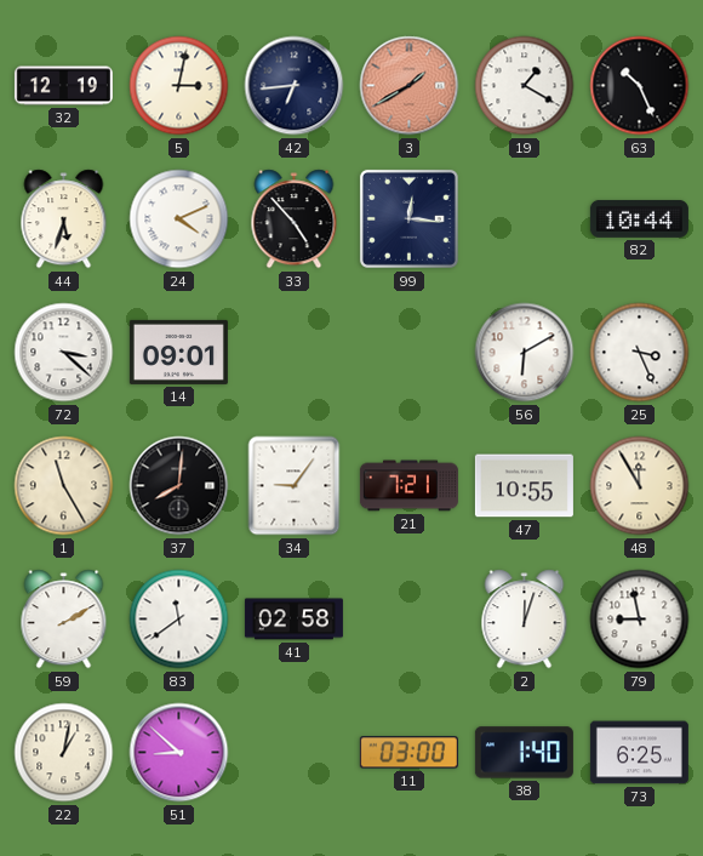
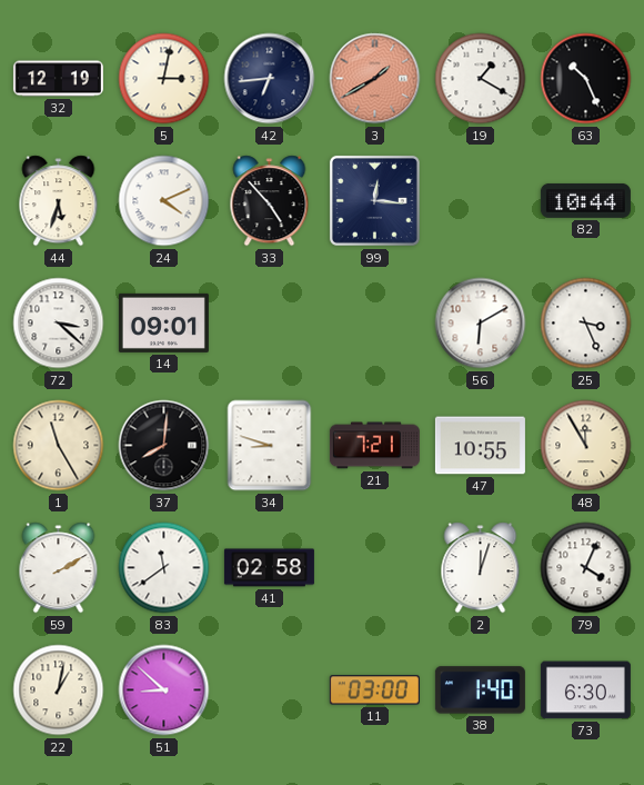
34: 9:06 -> 8:48 (270, 446)
79: 8:58 -> 4:04 (586, 568)
73: 6:25 -> 6:30 (585, 690)
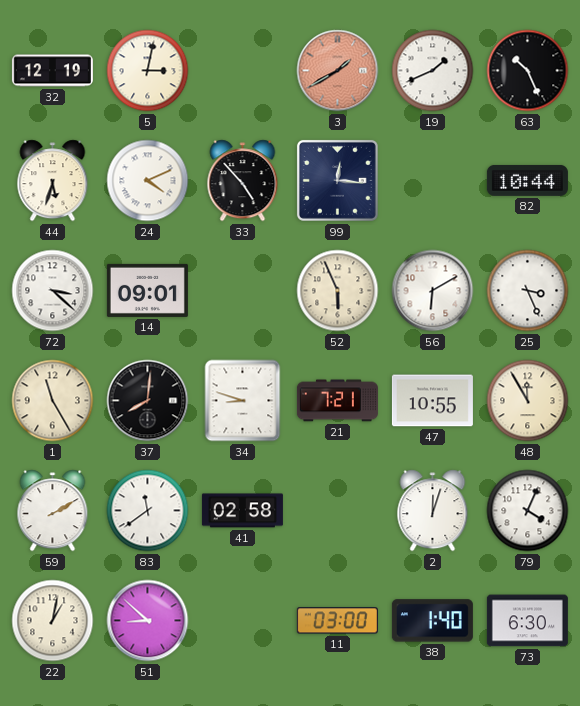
42: 6:44 -> none (270, 79)
19: 1:20 -> 1:41 (433, 71)
52: none -> 5:56 (338, 291)
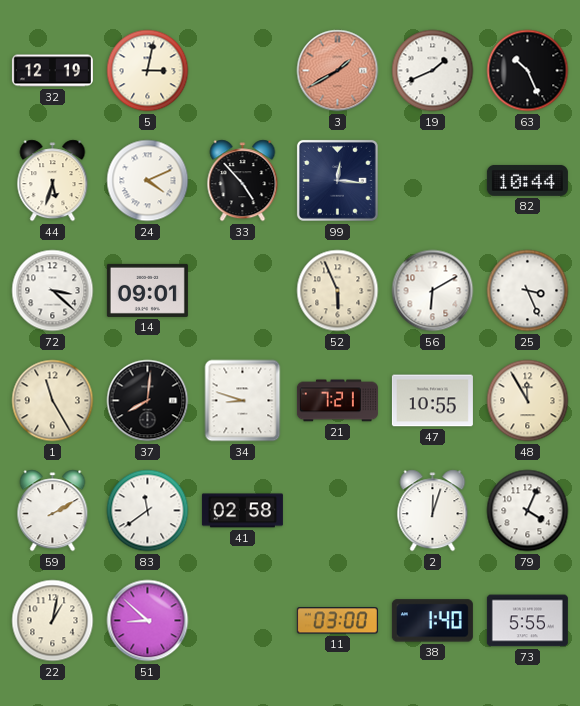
73: 6:30 -> 5:55 (527, 621)
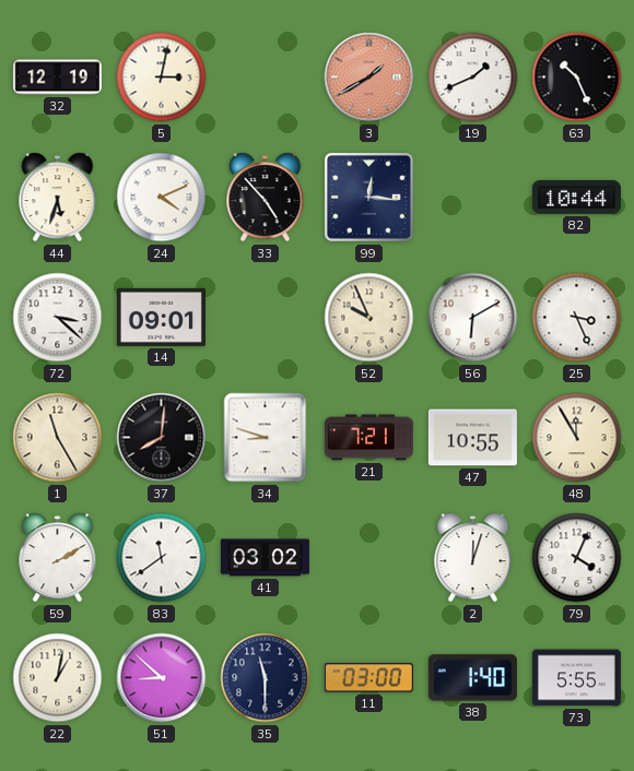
52: 5:56 -> 9:56 (369, 318)
41: 02:58 -> 03:02 (265, 558)
35: none -> 11:30 (266, 678)
